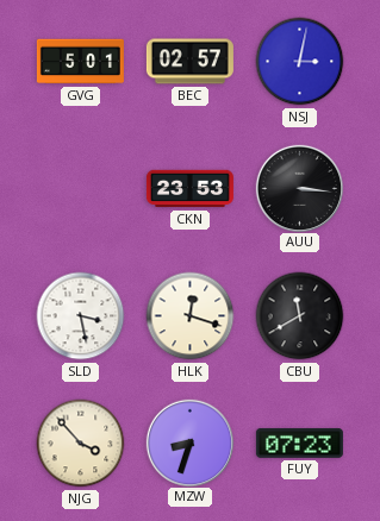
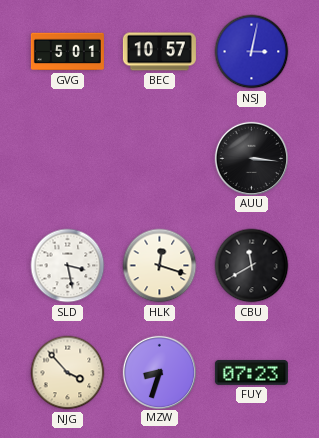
BEC: 02:57 -> 10:57 (159, 52)
CKN: 23:53 -> none (189, 189)
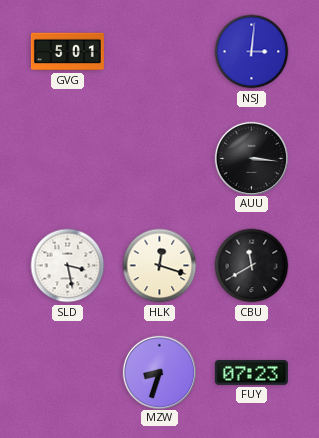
BEC: 10:57 -> none (159, 52)
NSJ: 3:02 -> 3:01 (252, 52)
NJG: 3:53 -> none (68, 373)
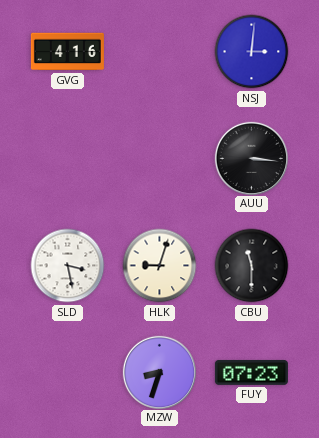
GVG: 5:01 -> 4:16 (67, 52)
HLK: 12:18 -> 9:03 (160, 266)
CBU: 11:40 -> 11:30 (252, 266)
